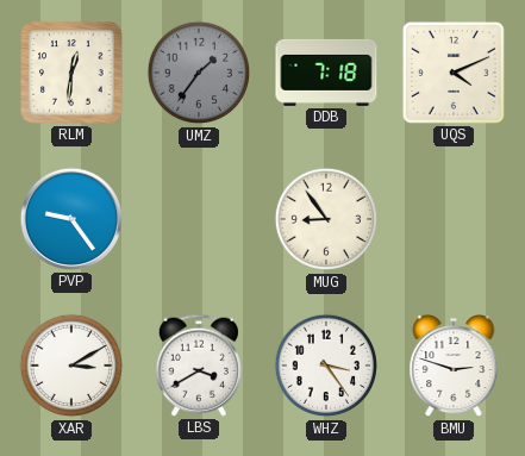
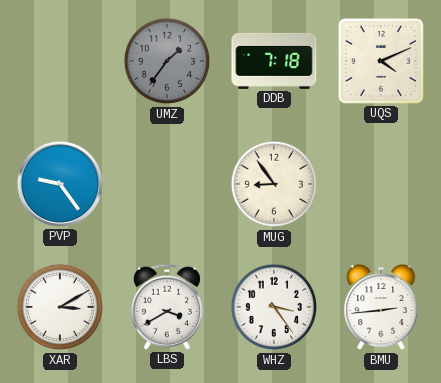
RLM: 12:31 -> none (71, 73)
BMU: 2:48 -> 2:44 (381, 307)
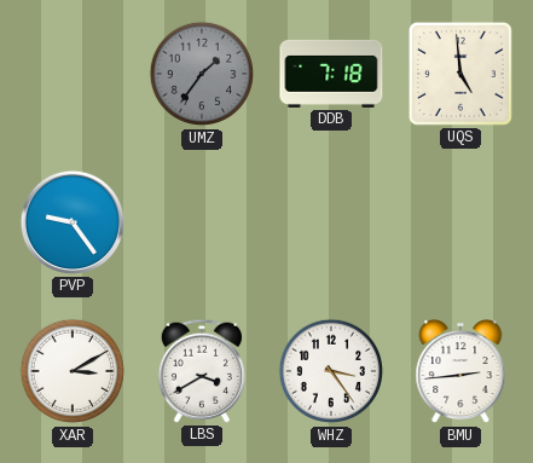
UQS: 4:11 -> 4:59 (460, 74)
MUG: 8:54 -> none (274, 184)
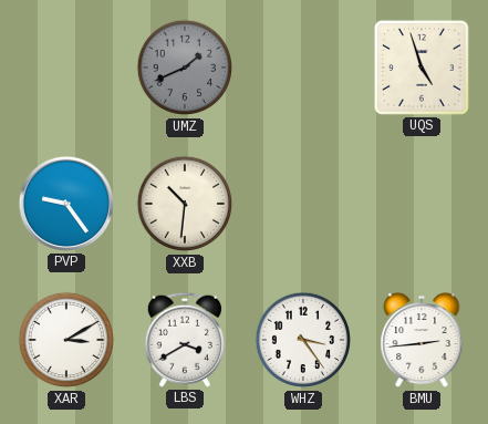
UMZ: 1:36 -> 1:41 (185, 68)
DDB: 7:18 -> none (331, 74)
UQS: 4:59 -> 4:57 (422, 68)
XXB: none -> 10:31 (185, 204)
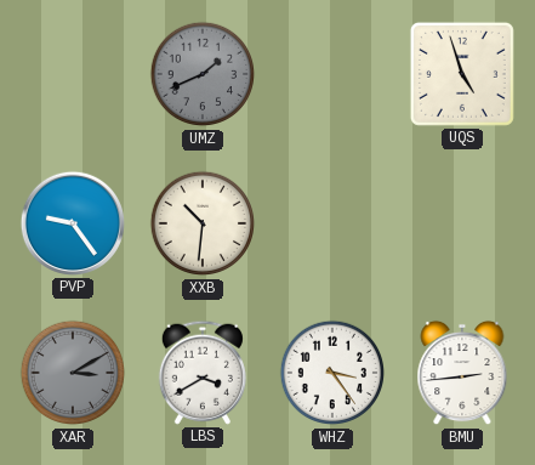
XAR dial: white -> grey (73, 373)
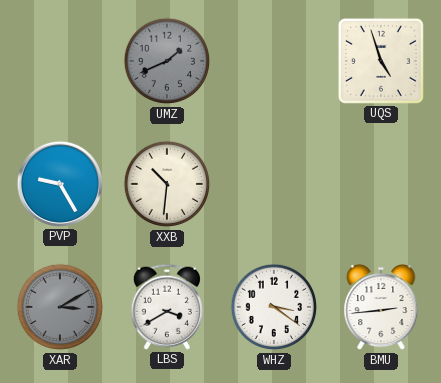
PVP: 9:24 -> 9:25 (60, 184)
WHZ: 3:24 -> 3:21 (274, 307)
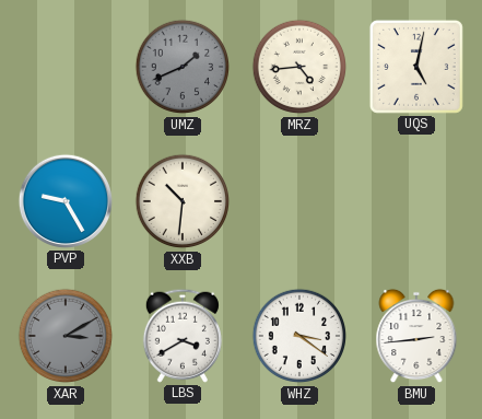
MRZ: none -> 4:44 (299, 67)
UQS: 4:57 -> 5:02 (416, 67)
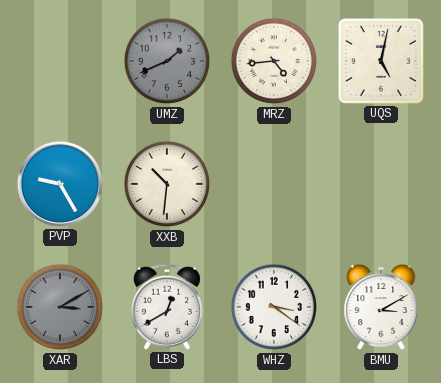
LBS: 3:40 -> 12:40 (167, 307)
BMU: 2:44 -> 3:10 (381, 307)
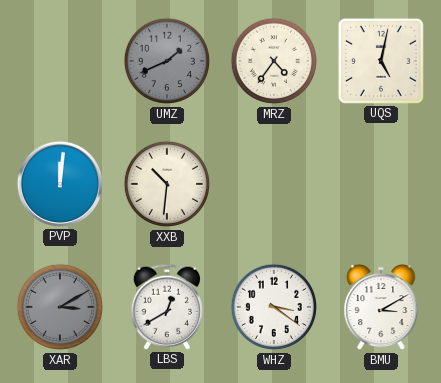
MRZ: 4:44 -> 4:36 (274, 61)
PVP: 9:25 -> 12:01 (60, 184)
